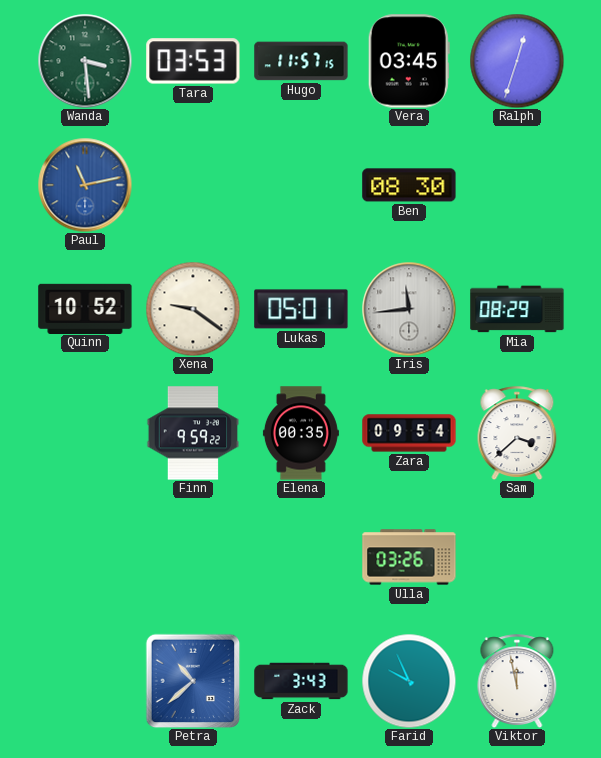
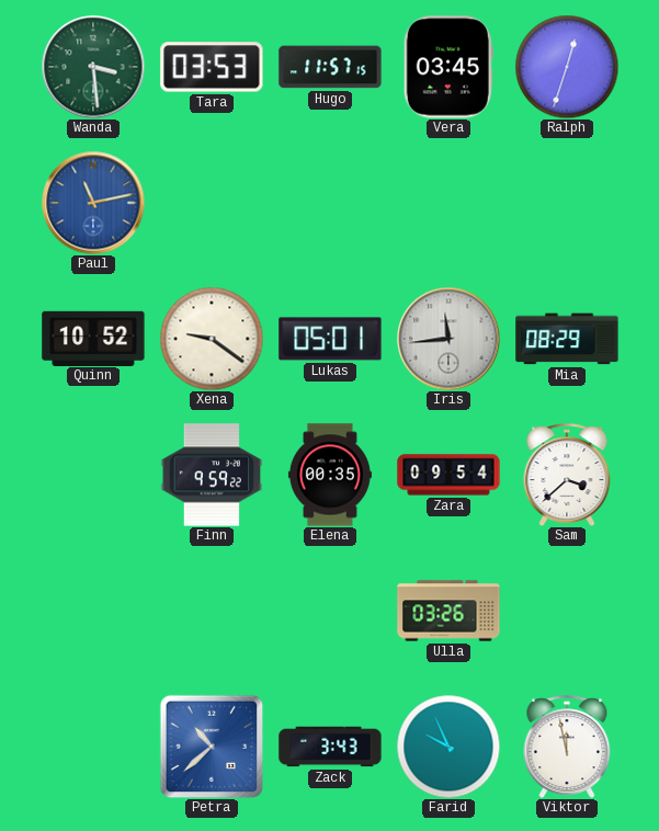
Ben: 08:30 -> none (409, 185)
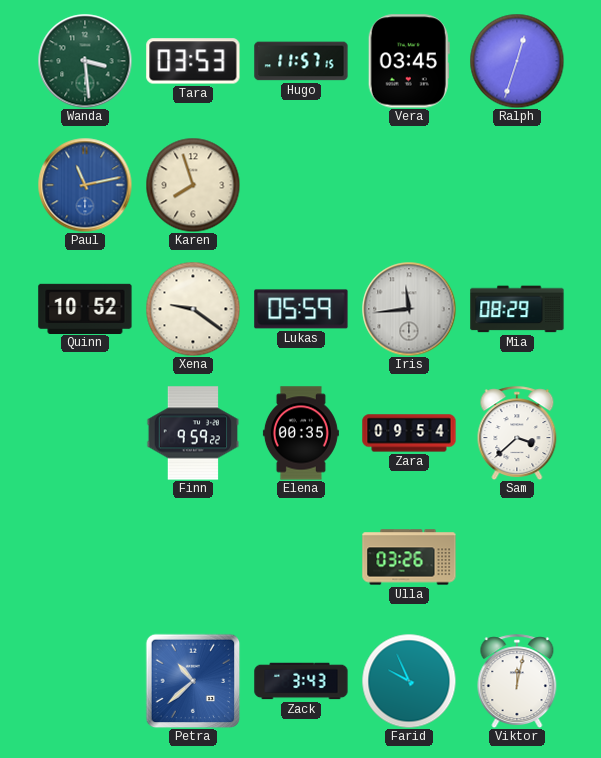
Karen: none -> 7:57 (193, 185)
Lukas: 05:01 -> 05:59 (301, 309)
Viktor: 11:58 -> 12:02 (517, 681)
